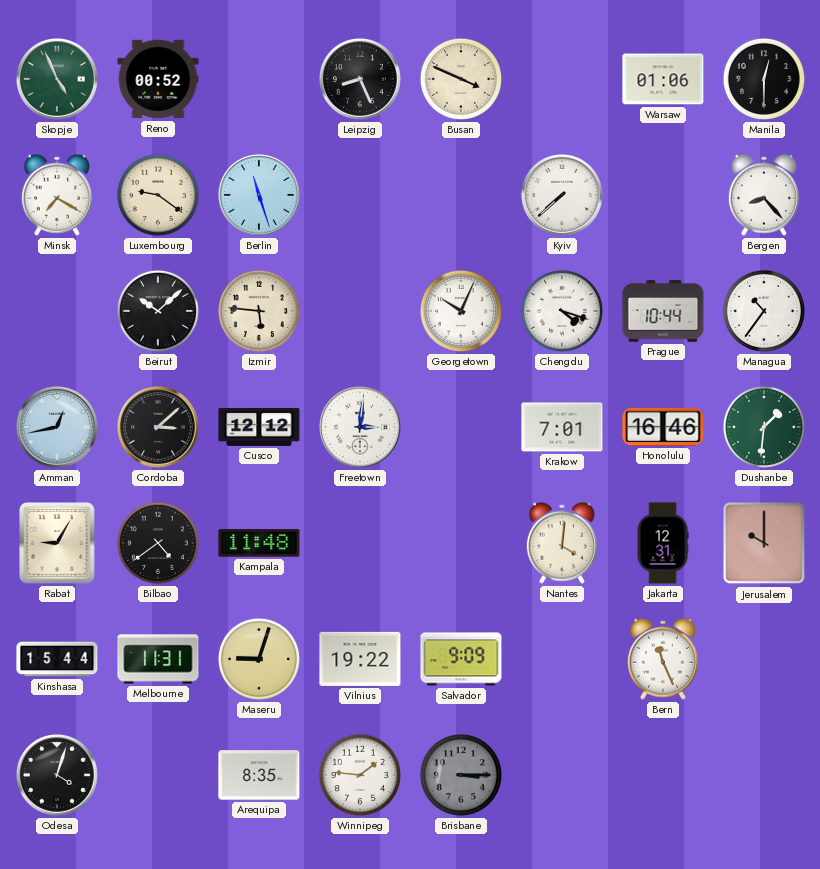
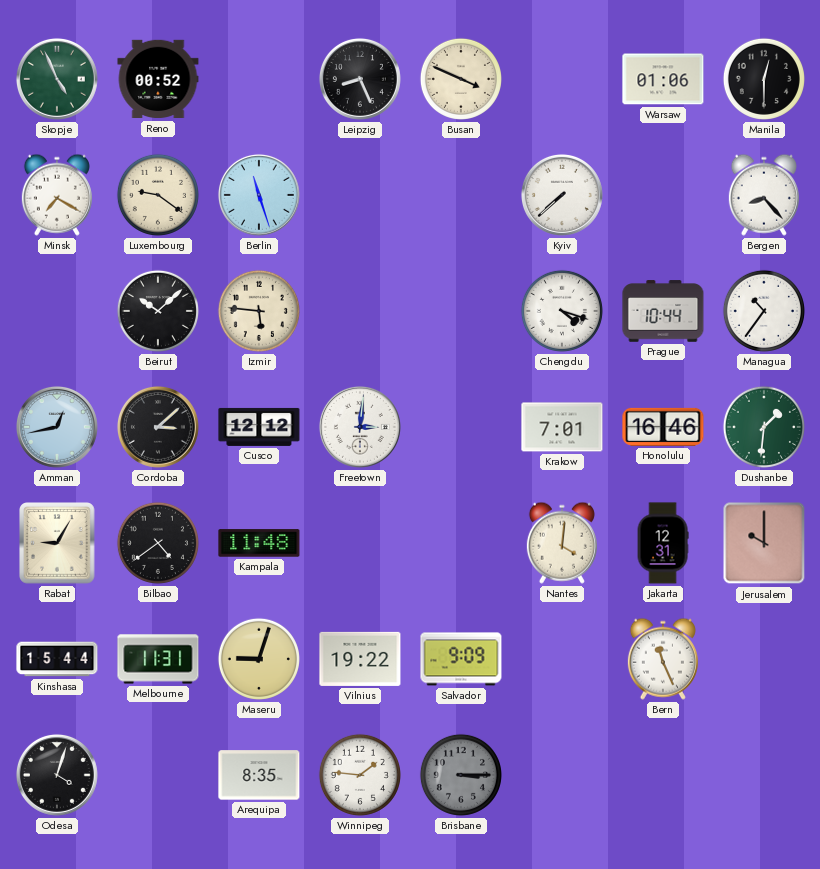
Georgetown: 10:04 -> none (461, 311)
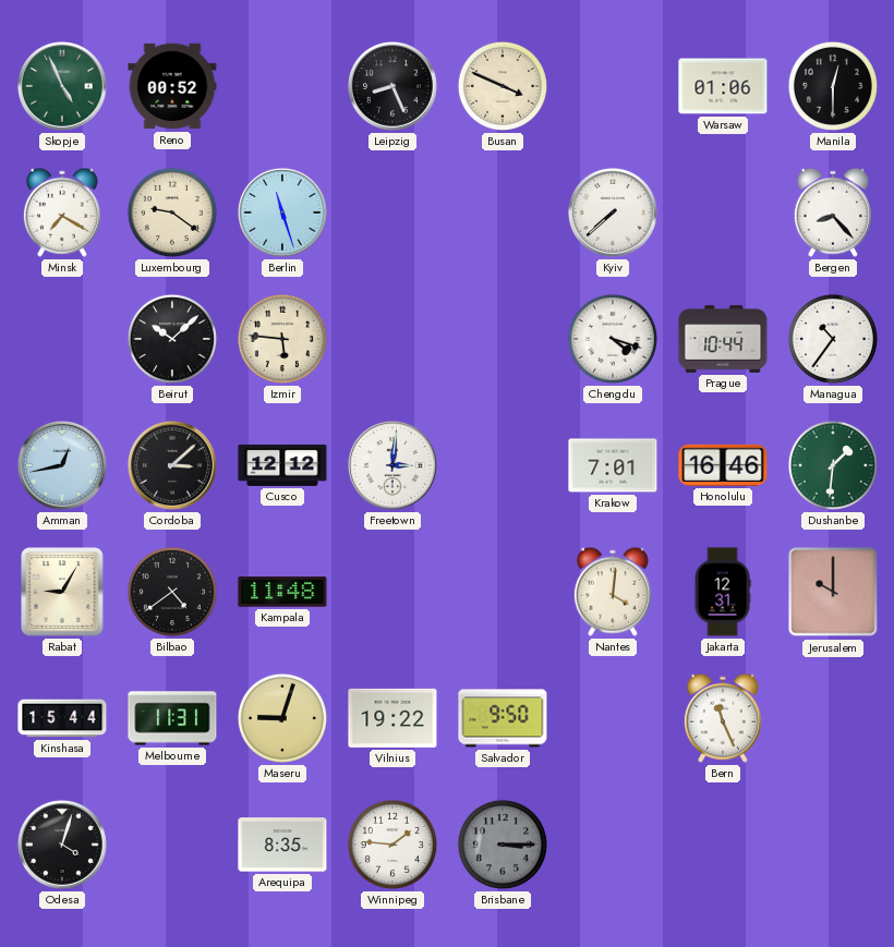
Salvador: 9:09 -> 9:50 (503, 718)
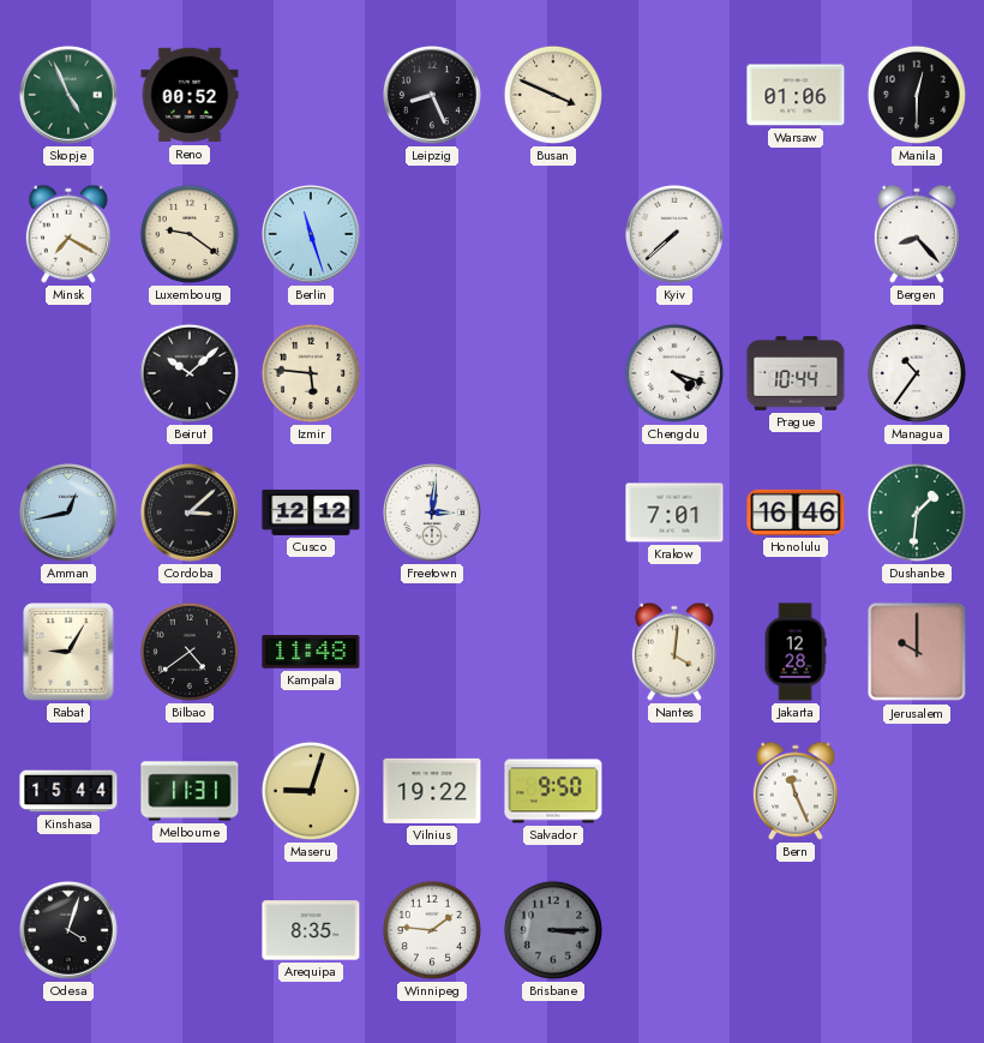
Jakarta: 12:31 -> 12:28 (796, 652)
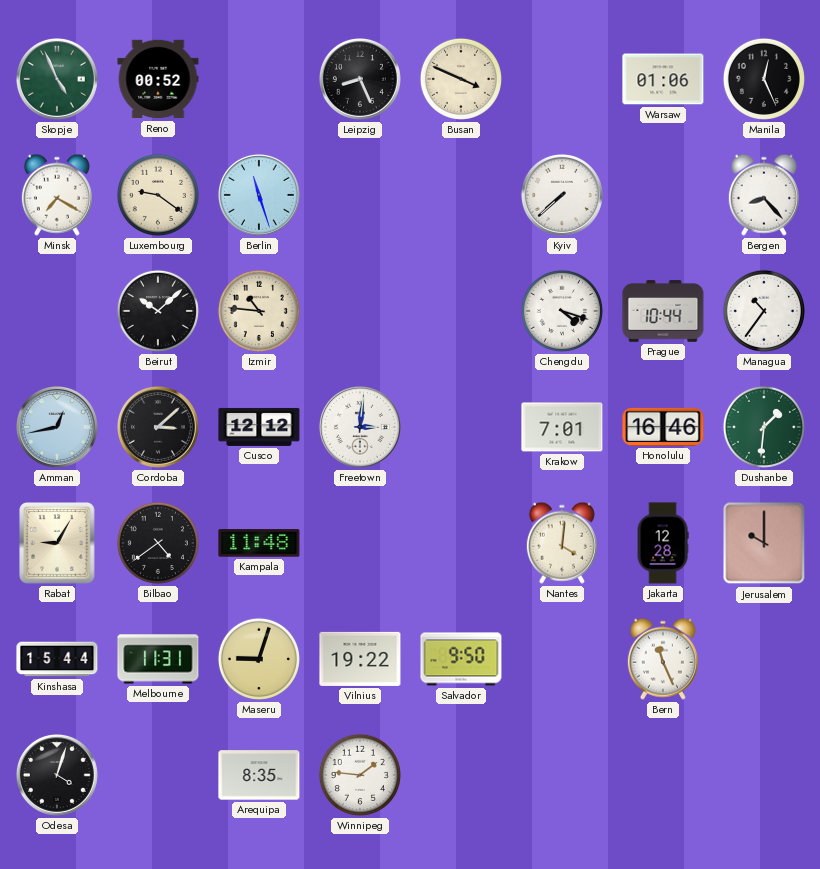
Manila: 12:30 -> 12:26 (764, 79)
Izmir: 5:46 -> 10:46 (259, 311)
Brisbane: 3:15 -> none (553, 930)
